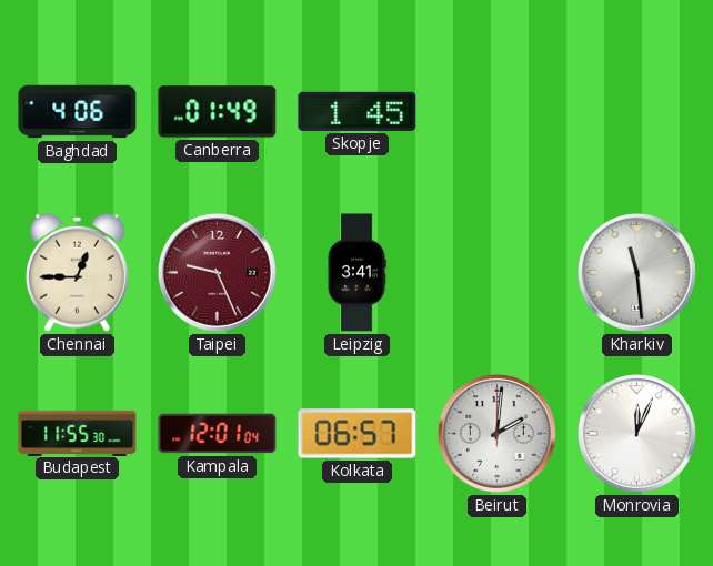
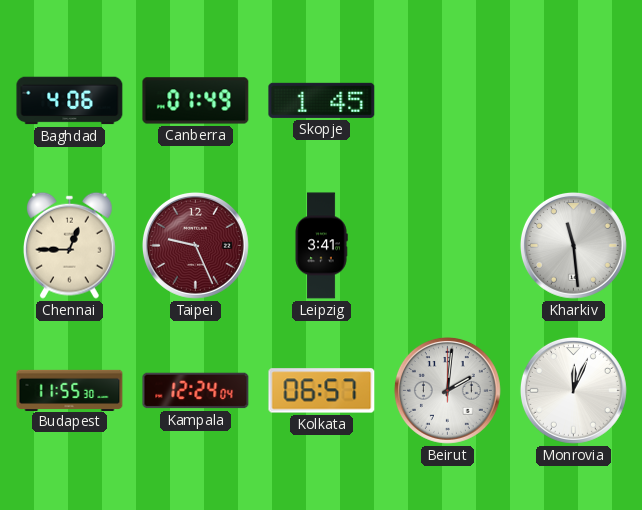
Kampala: 12:01 -> 12:24 (196, 391)
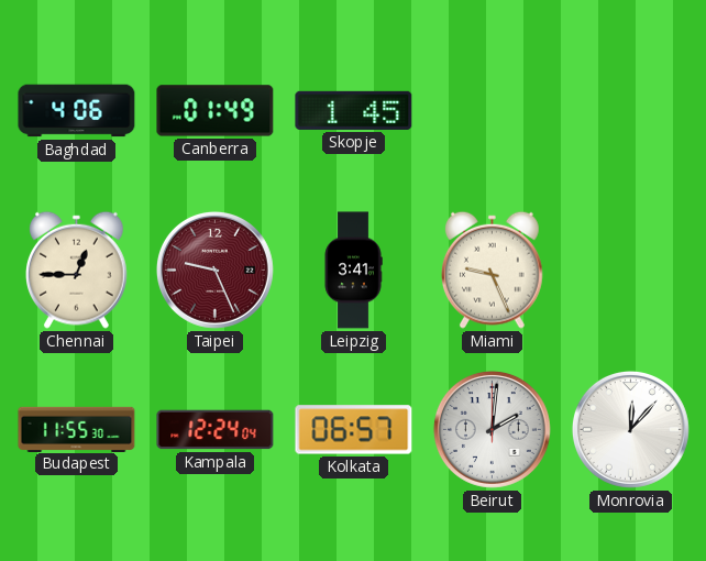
Miami: none -> 9:26 (493, 269)
Kharkiv: 11:29 -> none (573, 245)
Monrovia: 12:04 -> 12:07 (630, 429)
